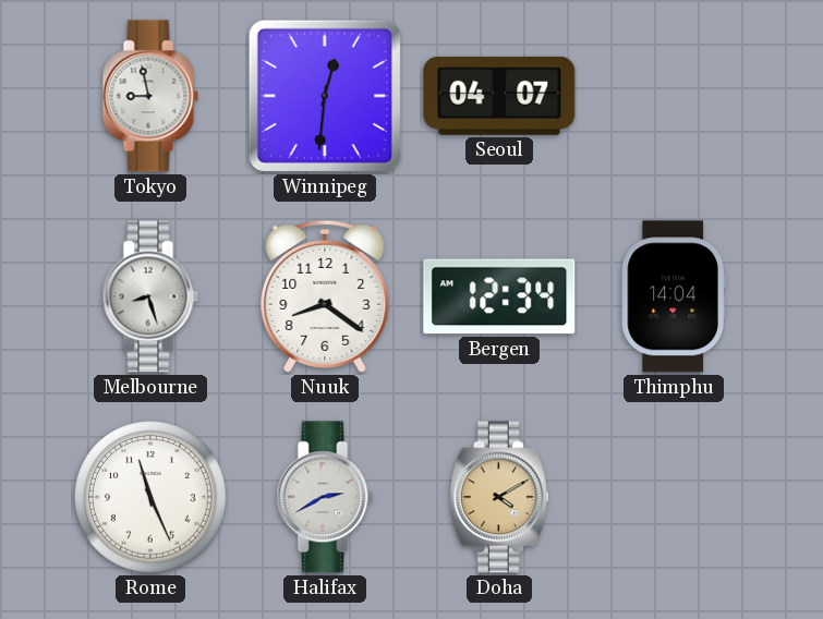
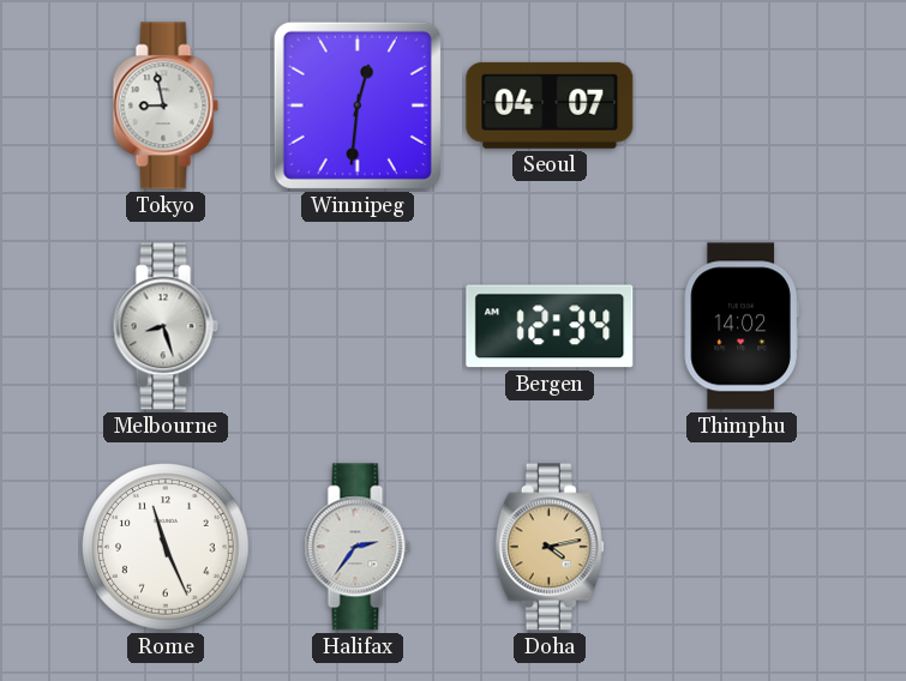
Nuuk: 8:21 -> none (325, 296)
Thimphu: 14:04 -> 14:02 (742, 326)
Halifax: 2:40 -> 2:36 (358, 547)
Doha: 4:10 -> 4:13 (550, 547)
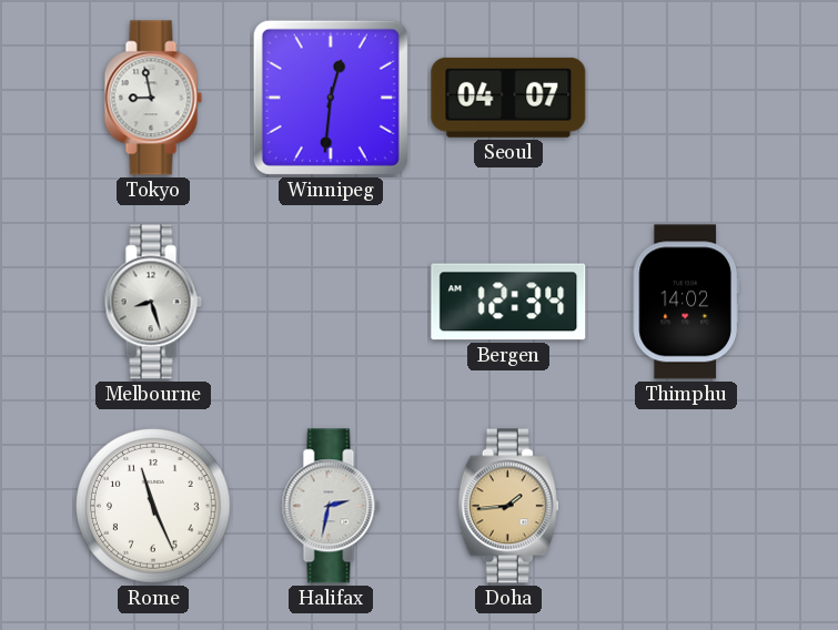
Halifax: 2:36 -> 2:32 (331, 506)
Doha: 4:13 -> 1:44 (508, 506)
